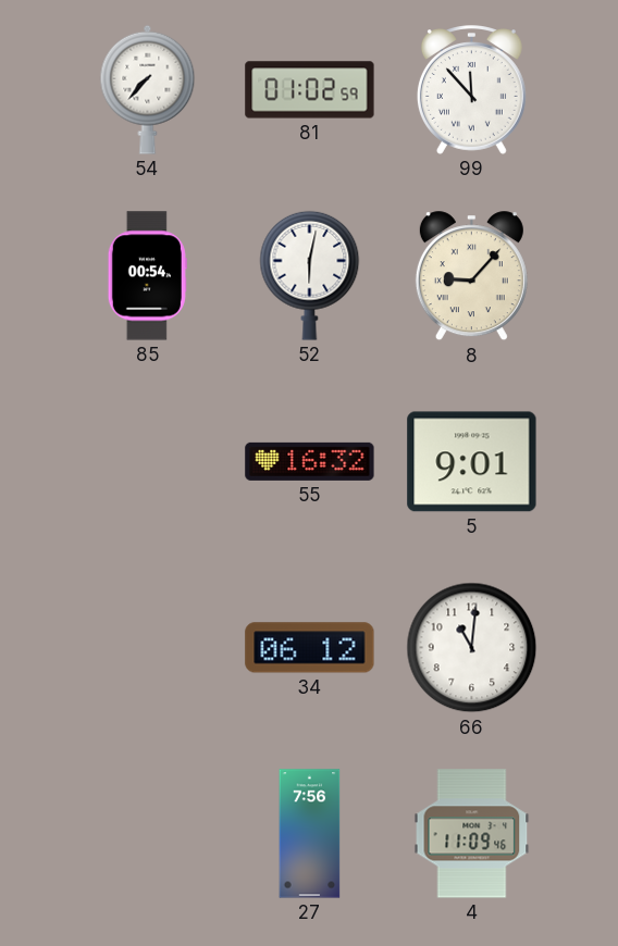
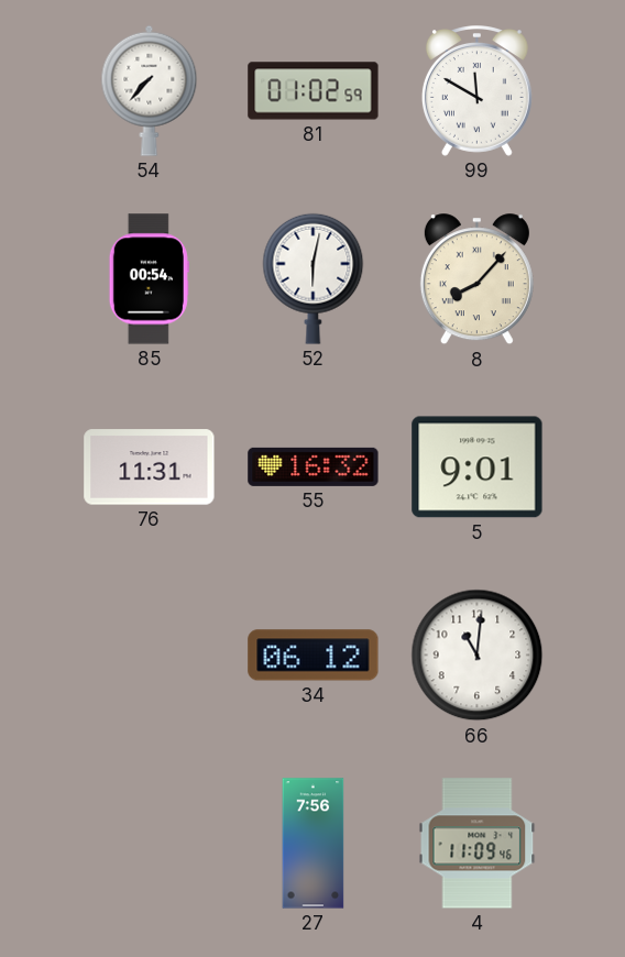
99: 11:53 -> 11:50 (476, 91)
8: 9:07 -> 8:07 (476, 279)
76: none -> 11:31 (150, 468)
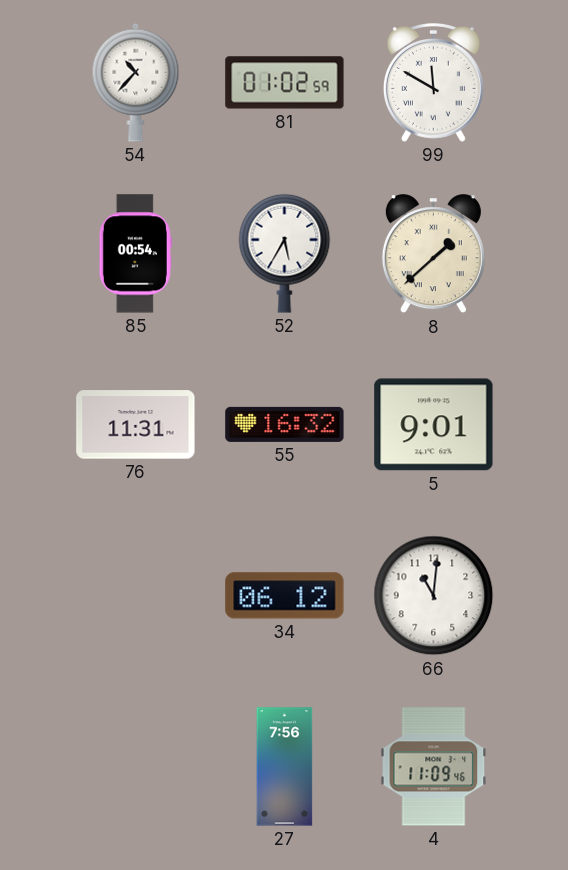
54: 7:37 -> 10:37 (136, 82)
52: 6:02 -> 5:35 (285, 253)
8: 8:07 -> 1:38 (433, 254)
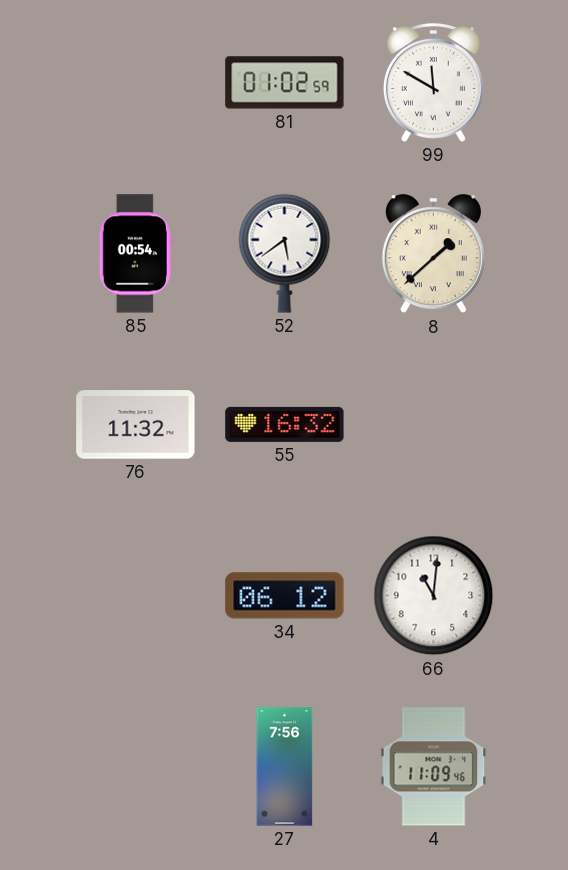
54: 10:37 -> none (136, 82)
52: 5:35 -> 5:39 (285, 253)
76: 11:31 -> 11:32 (136, 425)
5: 9:01 -> none (434, 425)
